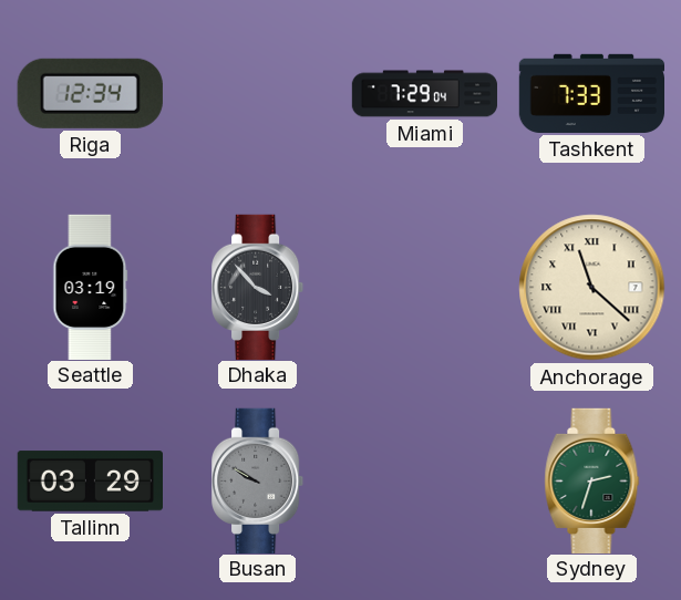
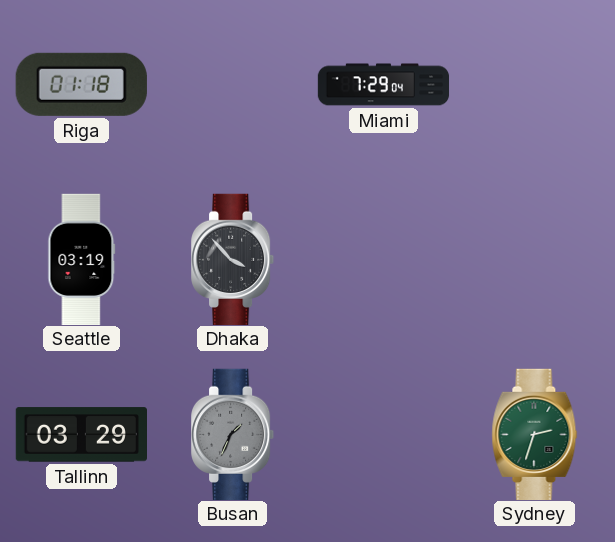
Riga: 12:34 -> 01:18 (81, 84)
Tashkent: 7:33 -> none (591, 93)
Anchorage: 11:22 -> none (592, 288)
Busan: 9:50 -> 1:34 (234, 434)
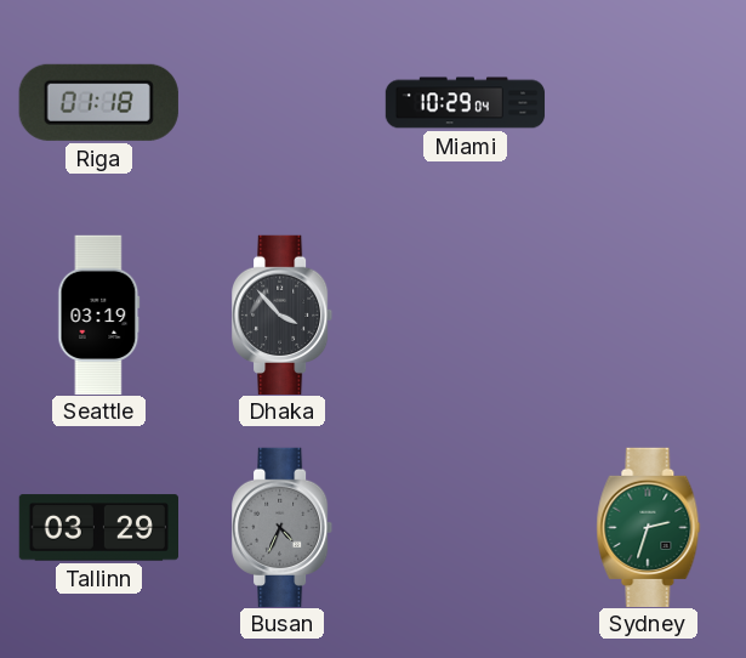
Miami: 7:29 -> 10:29 (466, 103)
Busan: 1:34 -> 4:34 (284, 527)
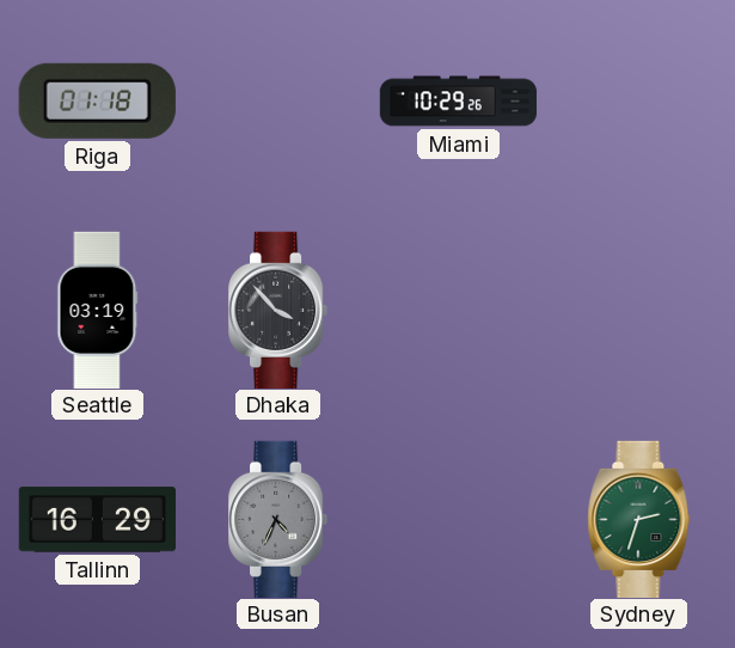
Miami: 10:29:04 -> 10:29:26 (459, 102)
Tallinn: 03:29 -> 16:29 (97, 520)
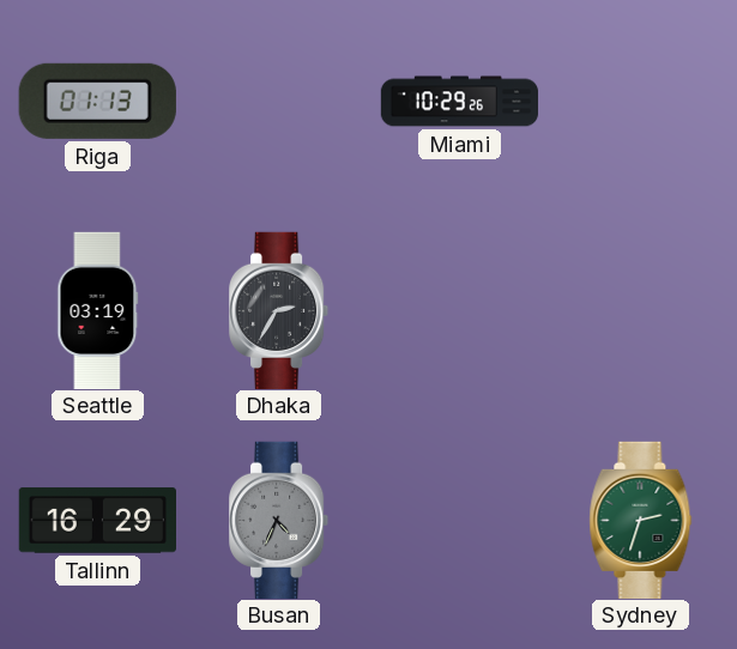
Riga: 01:18 -> 01:13 (97, 101)
Dhaka: 3:53 -> 2:35 (280, 310)
